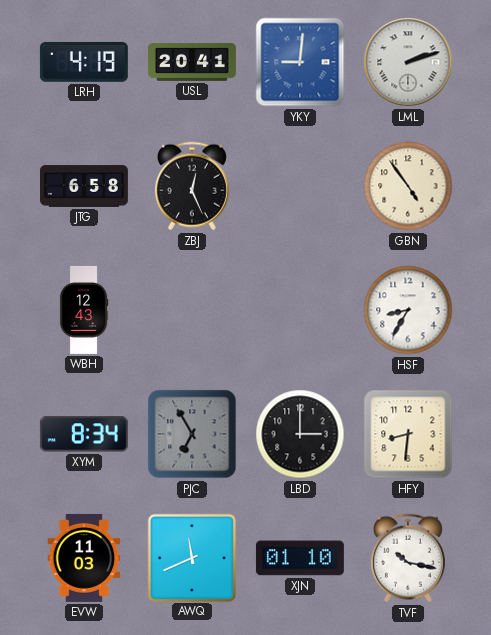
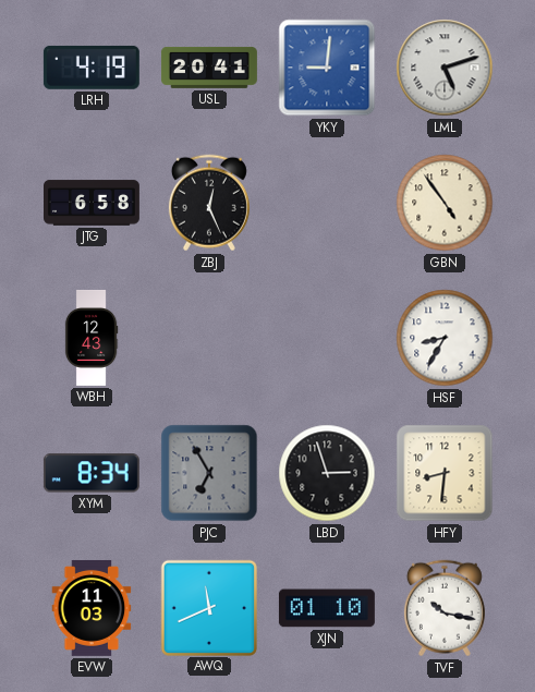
LML: 2:12 -> 5:12 (445, 68)
LBD: 3:00 -> 2:57 (327, 473)
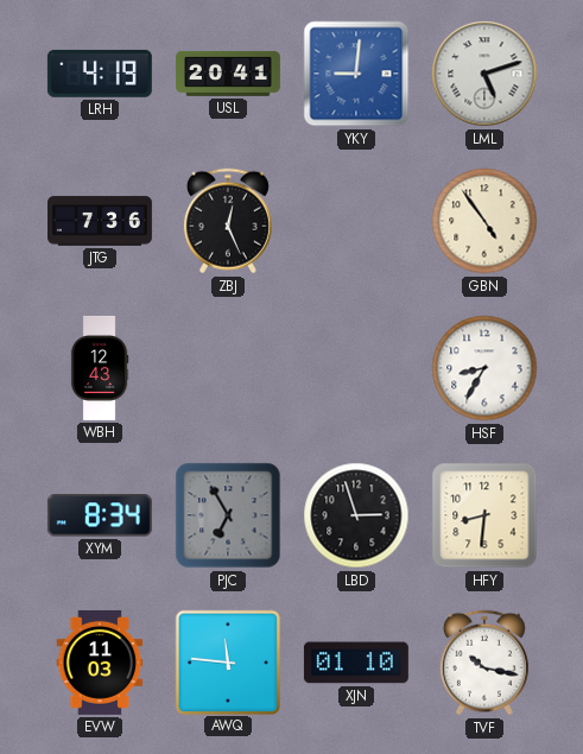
JTG: 6:58 -> 7:36 (101, 221)
AWQ: 11:41 -> 11:46 (227, 661)
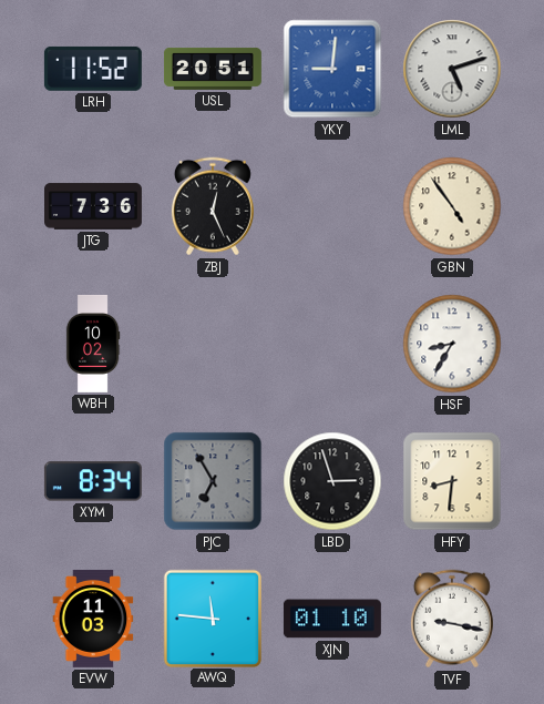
LRH: 4:19 -> 11:52 (93, 69)
USL: 20:41 -> 20:51 (213, 69)
WBH: 12:43 -> 10:02 (93, 344)
TVF: 10:17 -> 9:17 (452, 619)
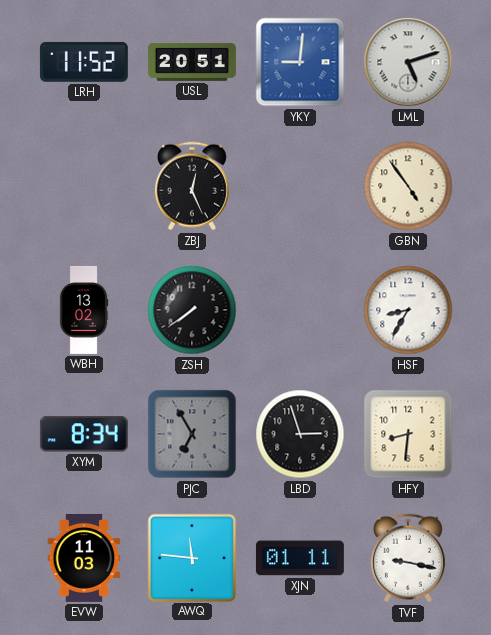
JTG: 7:36 -> none (94, 206)
WBH: 10:02 -> 13:02 (84, 310)
ZSH: none -> 7:39 (192, 310)
XJN: 01:10 -> 01:11 (300, 558)
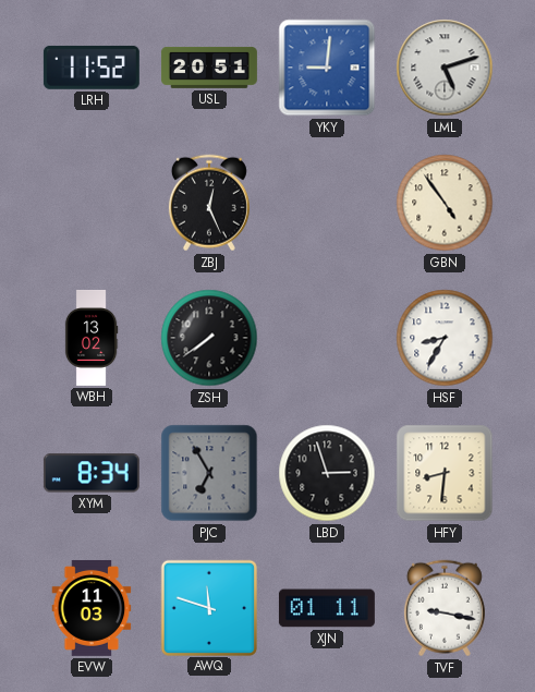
AWQ: 11:46 -> 11:48 (208, 607)
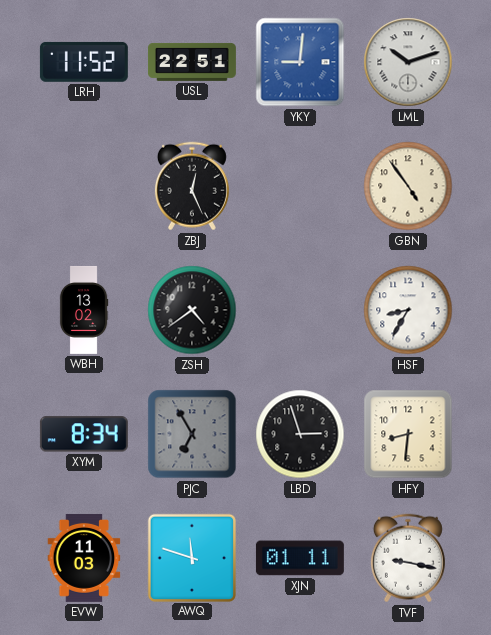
USL: 20:51 -> 22:51 (192, 62)
LML: 5:12 -> 10:12 (408, 62)
ZSH: 7:39 -> 4:39 (192, 310)
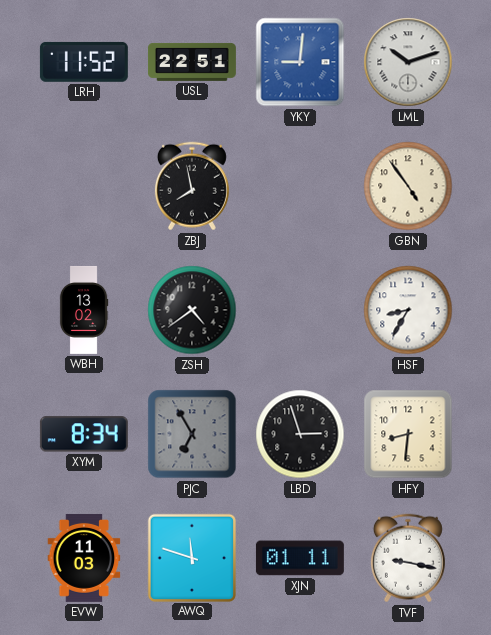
ZBJ: 12:26 -> 7:58 (192, 186)
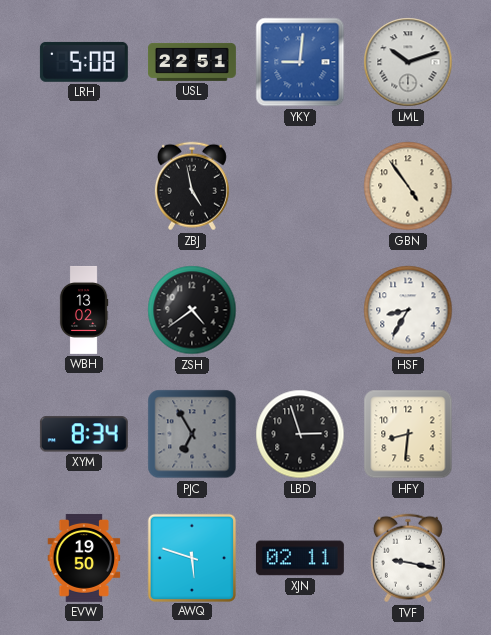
LRH: 11:52 -> 5:08 (84, 62)
ZBJ: 7:58 -> 4:58 (192, 186)
EVW: 11:03 -> 19:50 (84, 558)
AWQ: 11:48 -> 5:48 (191, 557)
XJN: 01:11 -> 02:11 (300, 558)
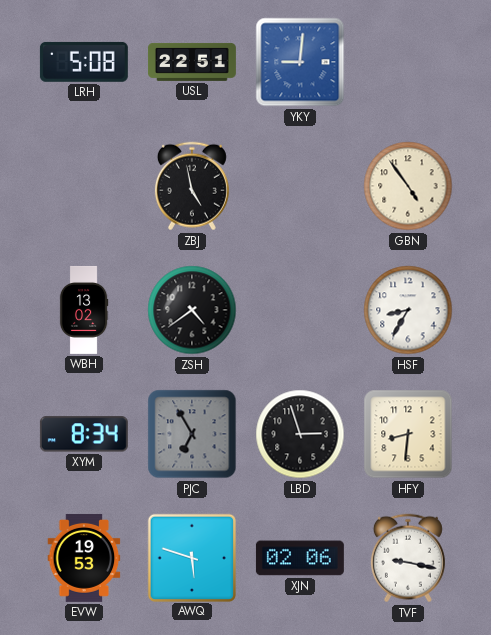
LML: 10:12 -> none (408, 62)
EVW: 19:50 -> 19:53 (84, 558)
XJN: 02:11 -> 02:06 (300, 558)
